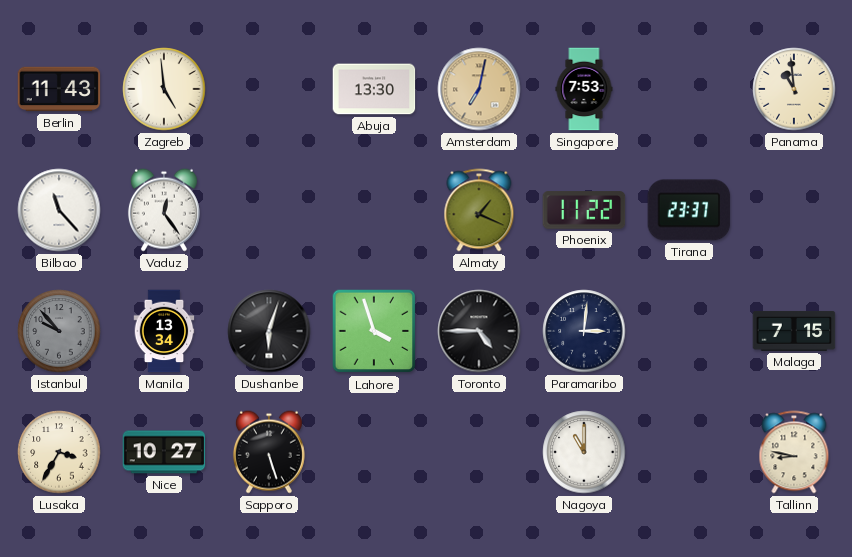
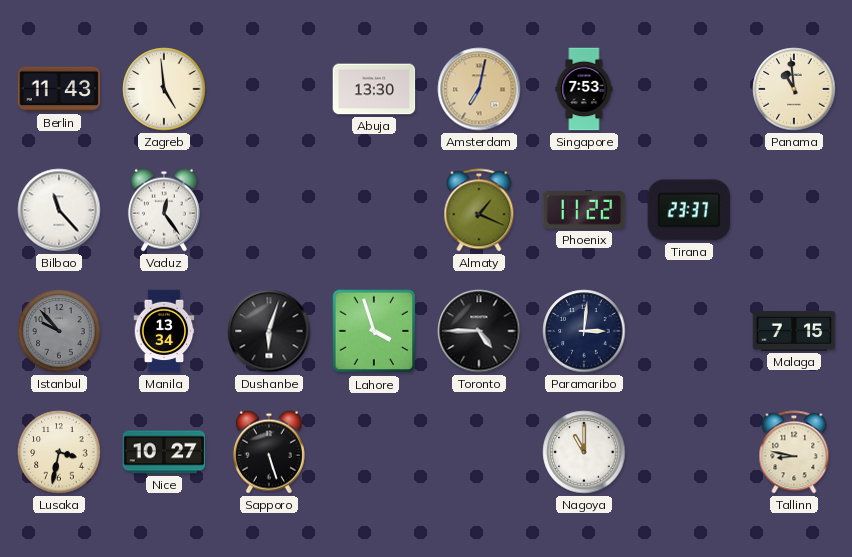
Lusaka: 3:35 -> 3:32 (59, 452)
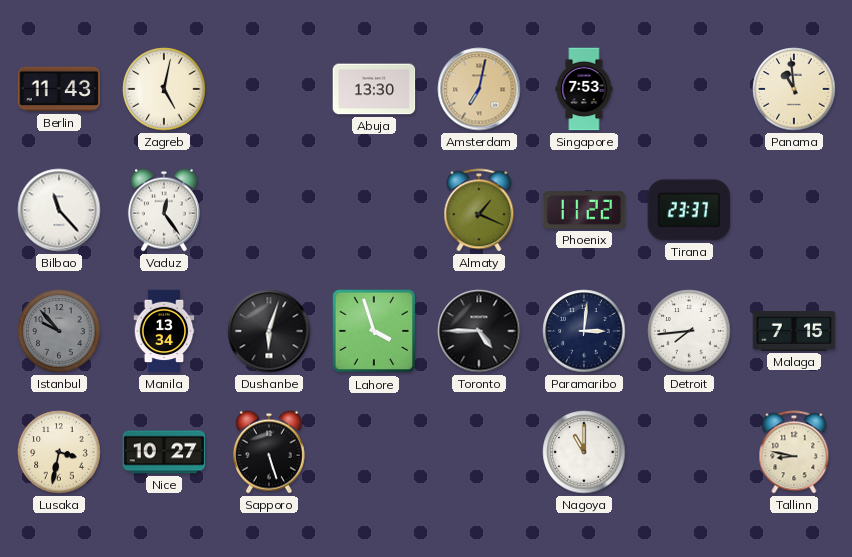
Zagreb: 4:59 -> 5:02 (164, 89)
Detroit: none -> 7:44 (689, 331)
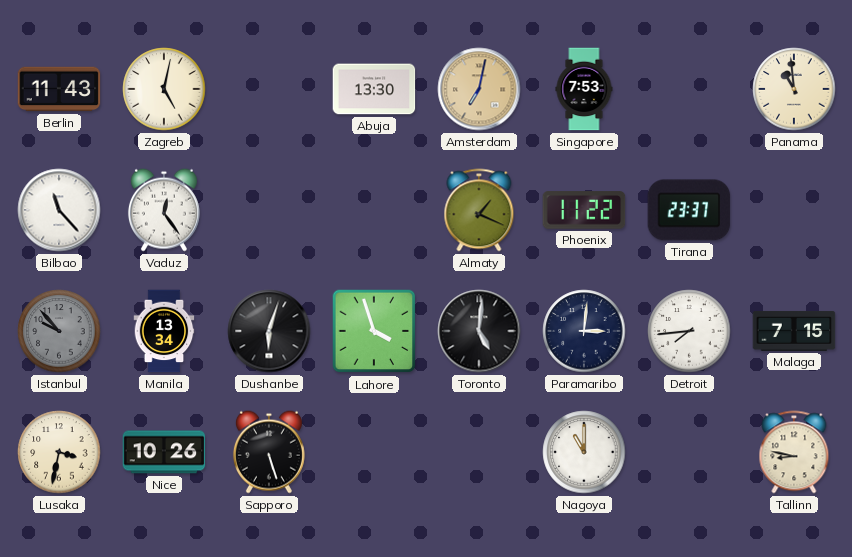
Toronto: 4:45 -> 5:01 (479, 331)
Nice: 10:27 -> 10:26 (164, 452)
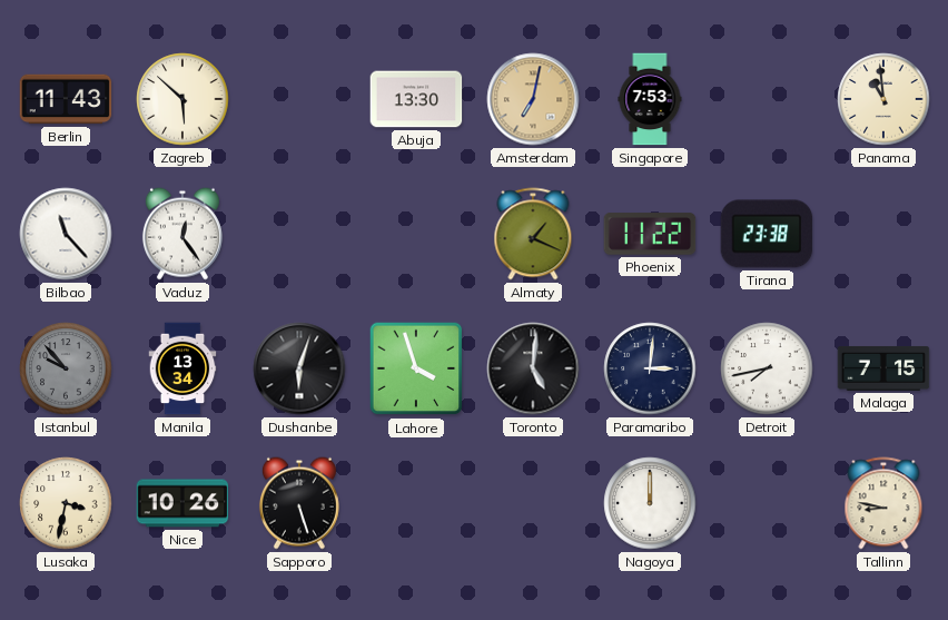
Zagreb: 5:02 -> 5:52 (182, 99)
Tirana: 23:37 -> 23:38 (767, 234)
Detroit: 7:44 -> 7:43 (767, 368)
Nagoya: 11:00 -> 12:00 (650, 503)
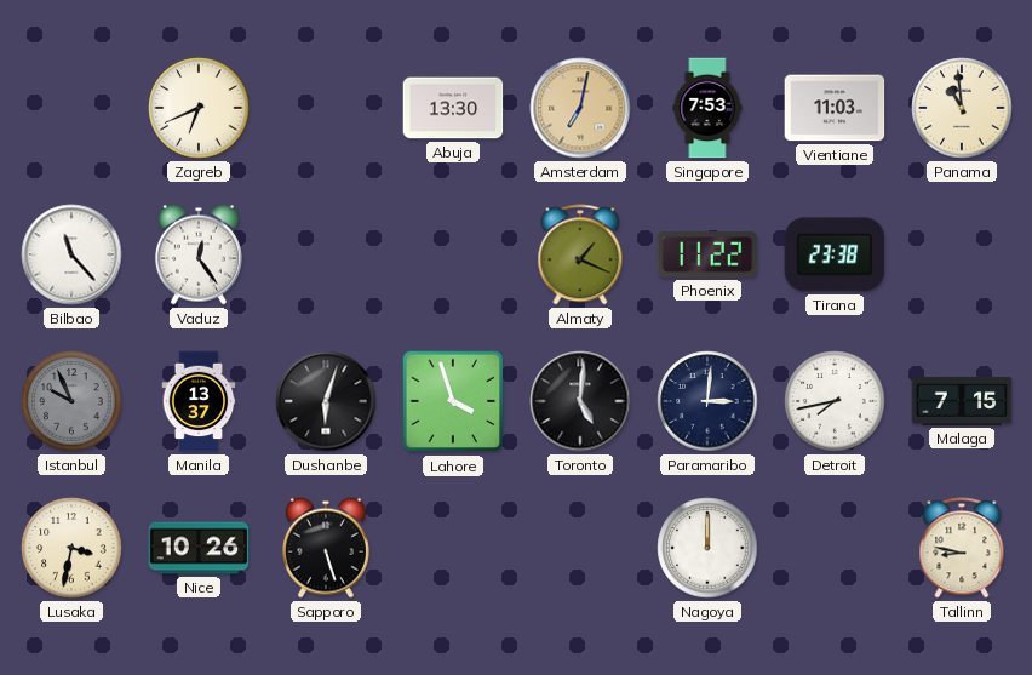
Berlin: 11:43 -> none (66, 99)
Zagreb: 5:52 -> 6:41 (199, 108)
Vientiane: none -> 11:03 (835, 108)
Istanbul: 9:53 -> 9:56 (71, 401)
Manila: 13:34 -> 13:37 (199, 401)
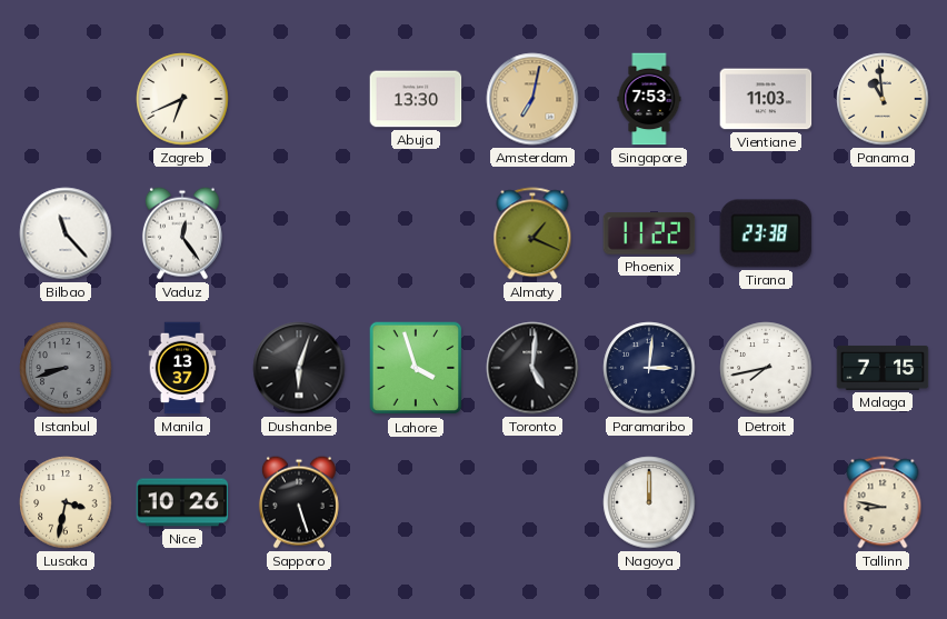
Istanbul: 9:56 -> 8:42 (66, 368)
